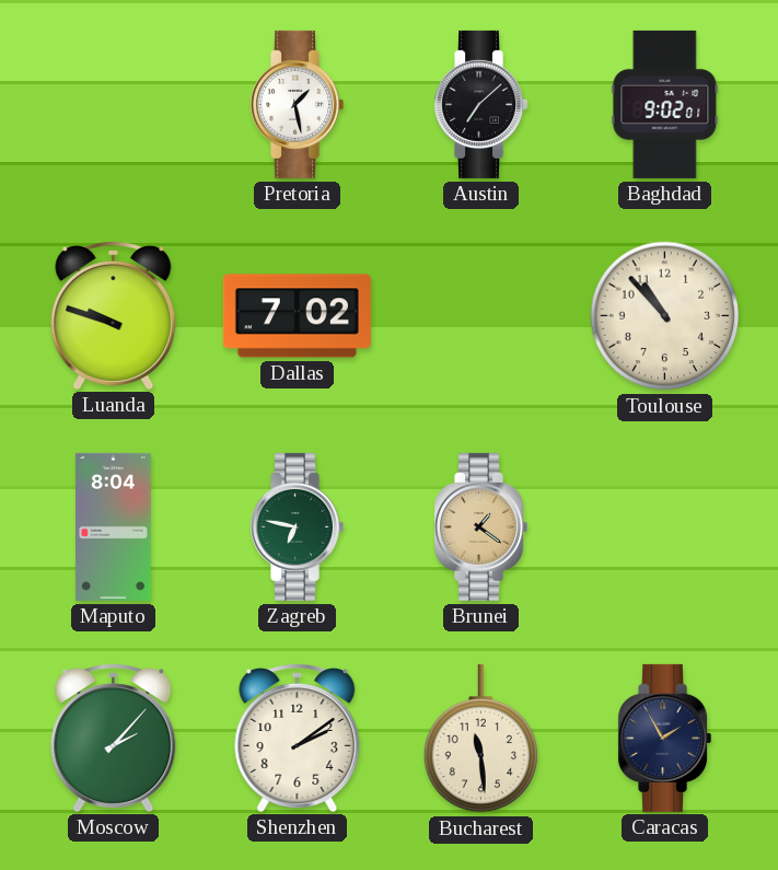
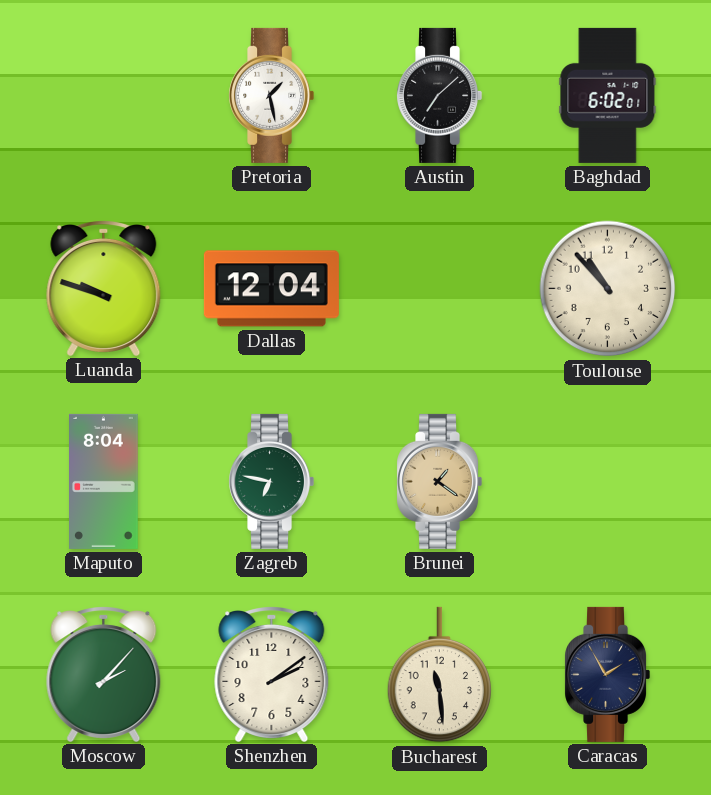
Baghdad: 9:02 -> 6:02 (608, 95)
Dallas: 7:02 -> 12:04 (271, 289)
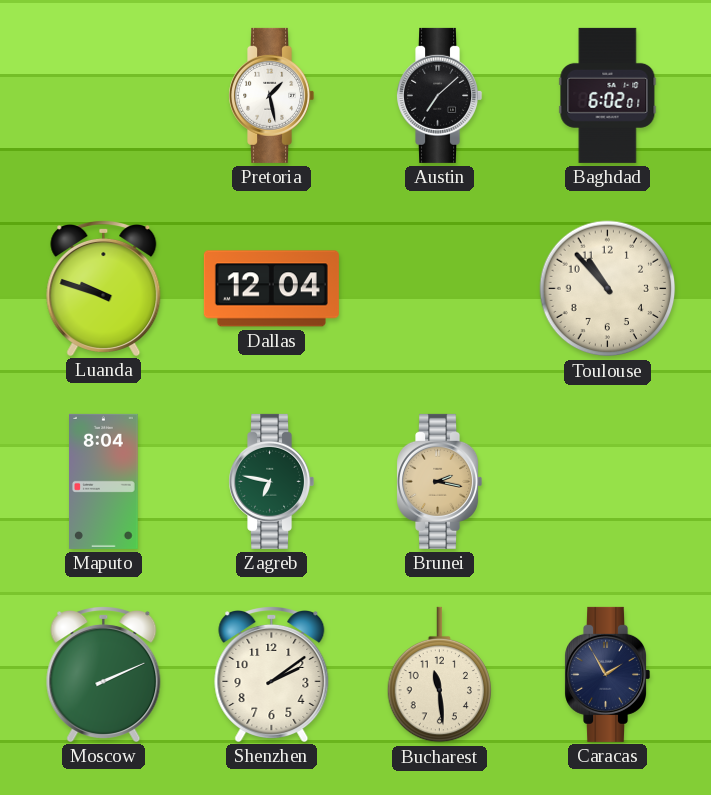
Brunei: 1:21 -> 2:17 (440, 481)
Moscow: 2:07 -> 2:11 (104, 675)
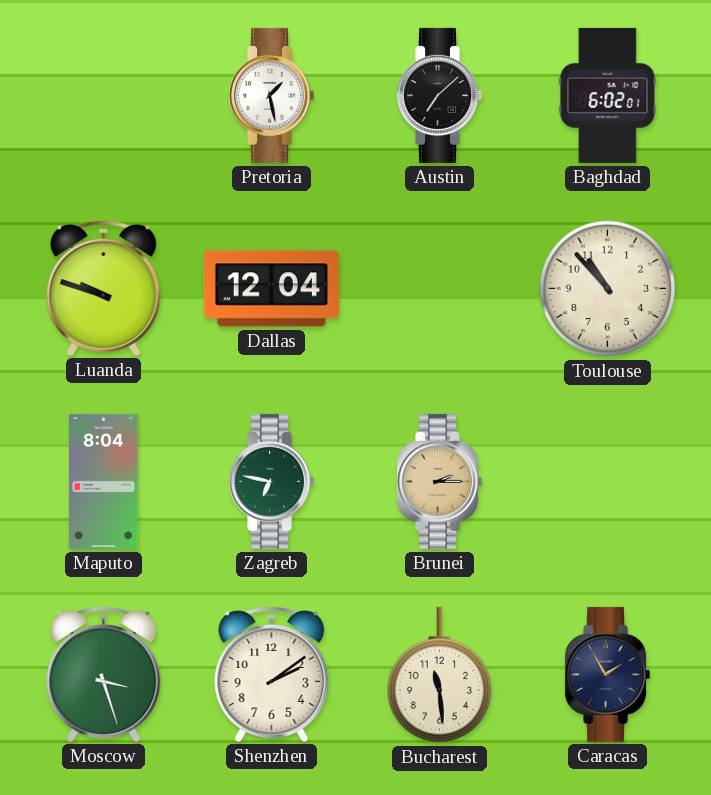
Brunei: 2:17 -> 2:15 (440, 481)
Moscow: 2:11 -> 3:27 (104, 675)
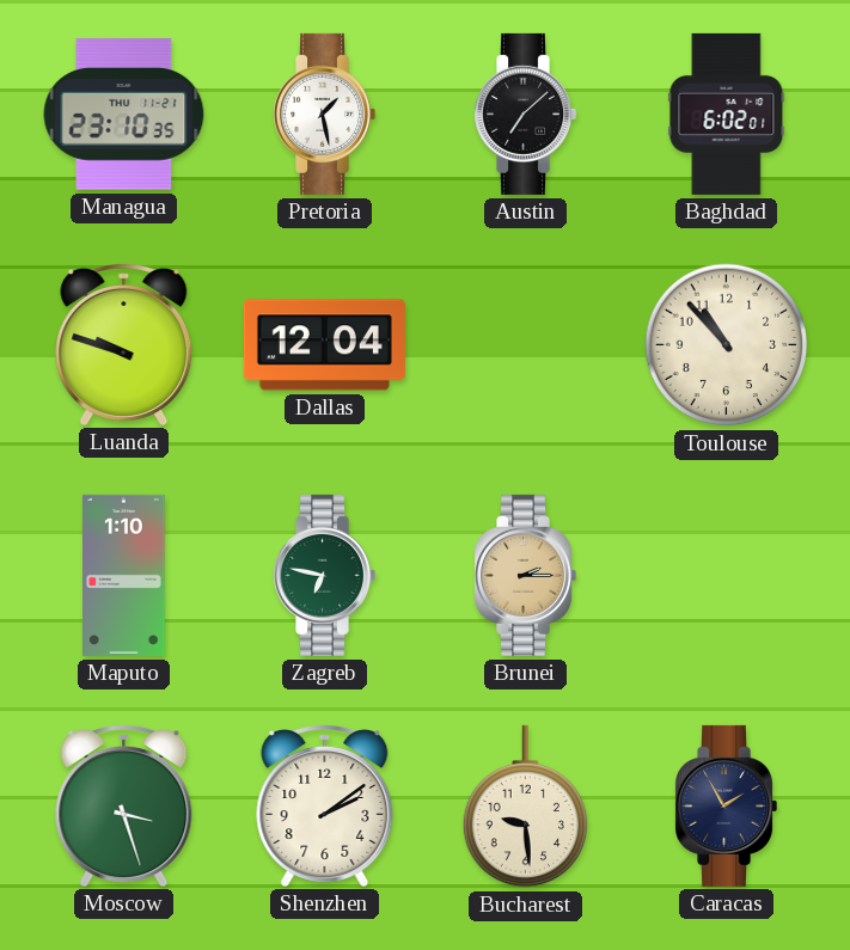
Managua: none -> 23:10 (124, 115)
Maputo: 8:04 -> 1:10 (124, 575)
Bucharest: 11:29 -> 9:29 (526, 807)
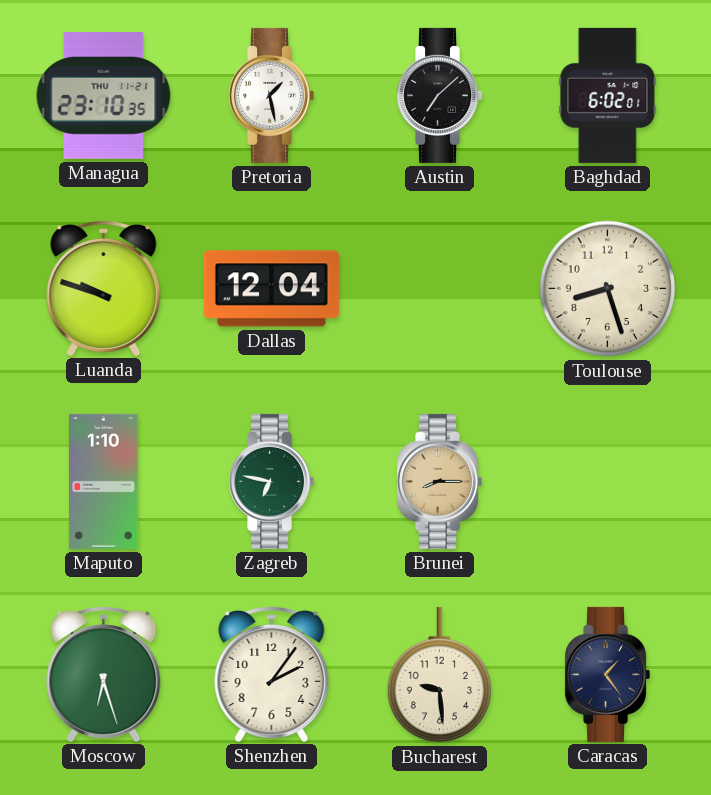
Toulouse: 10:53 -> 8:27 (608, 289)
Brunei: 2:15 -> 8:15 (440, 481)
Moscow: 3:27 -> 6:27 (104, 675)
Shenzhen: 2:09 -> 2:06 (272, 675)
Caracas: 1:55 -> 1:24 (608, 674)
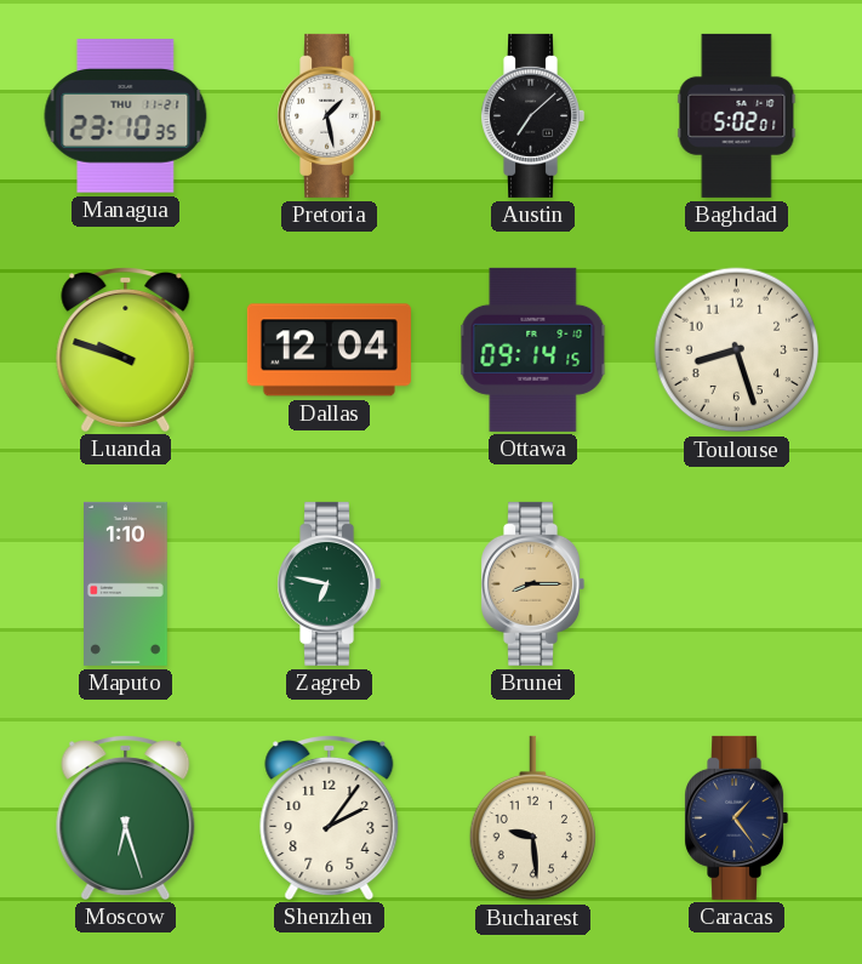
Baghdad: 6:02 -> 5:02 (737, 115)
Ottawa: none -> 09:14 (533, 349)
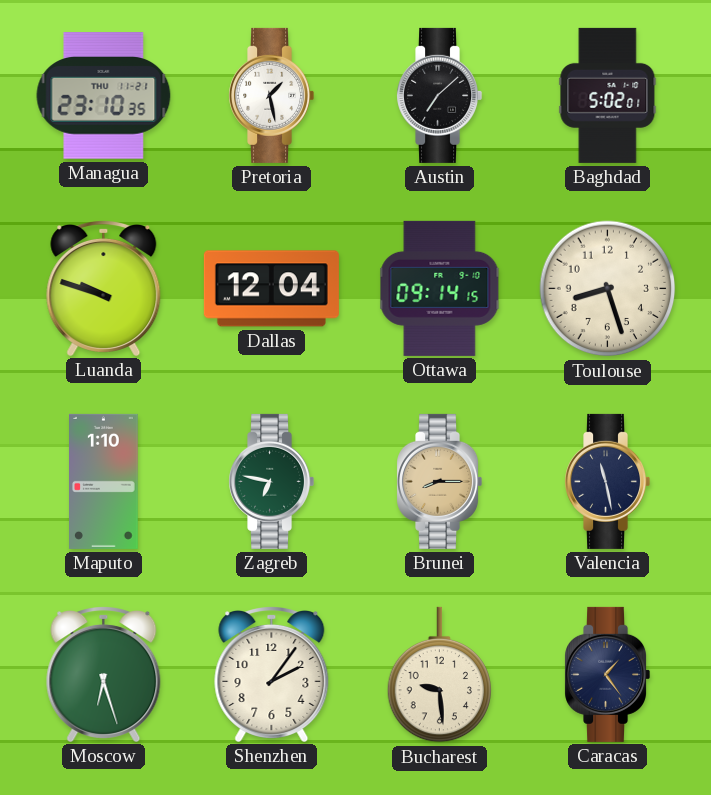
Valencia: none -> 11:28 (608, 481)
